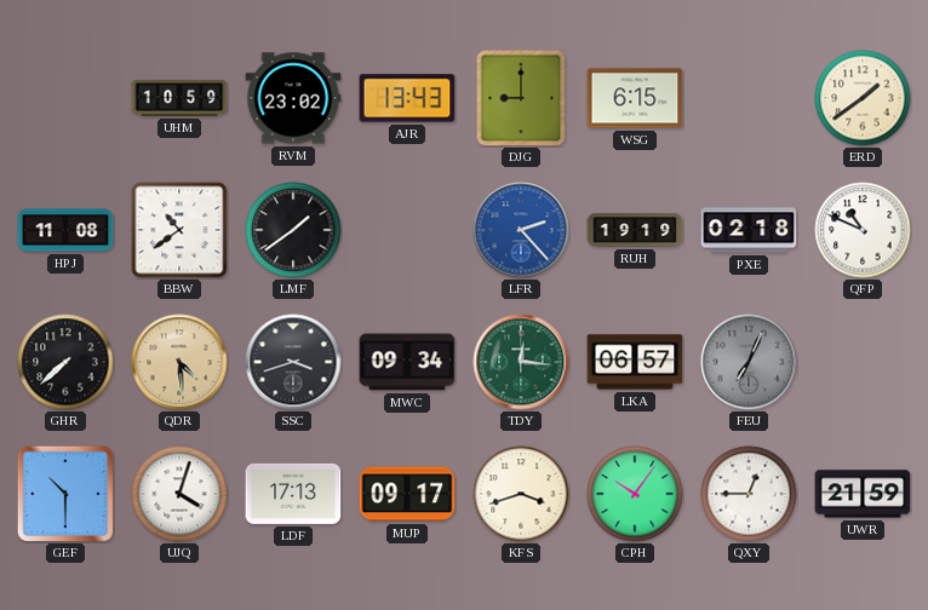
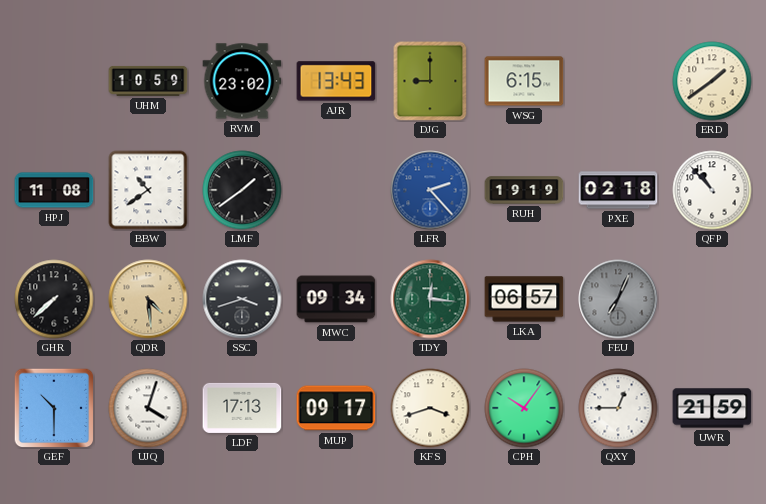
QFP: 10:49 -> 10:53 (712, 190)
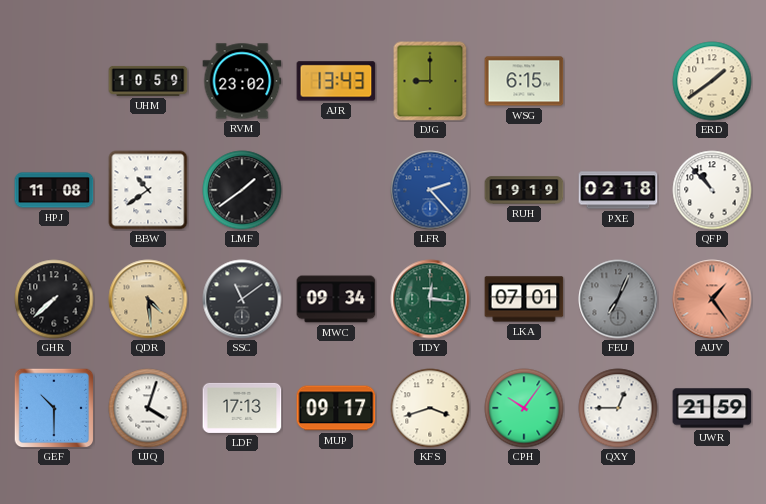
SSC: 3:42 -> 11:09 (242, 299)
LKA: 06:57 -> 07:01 (524, 299)
AUV: none -> 1:24 (712, 299)
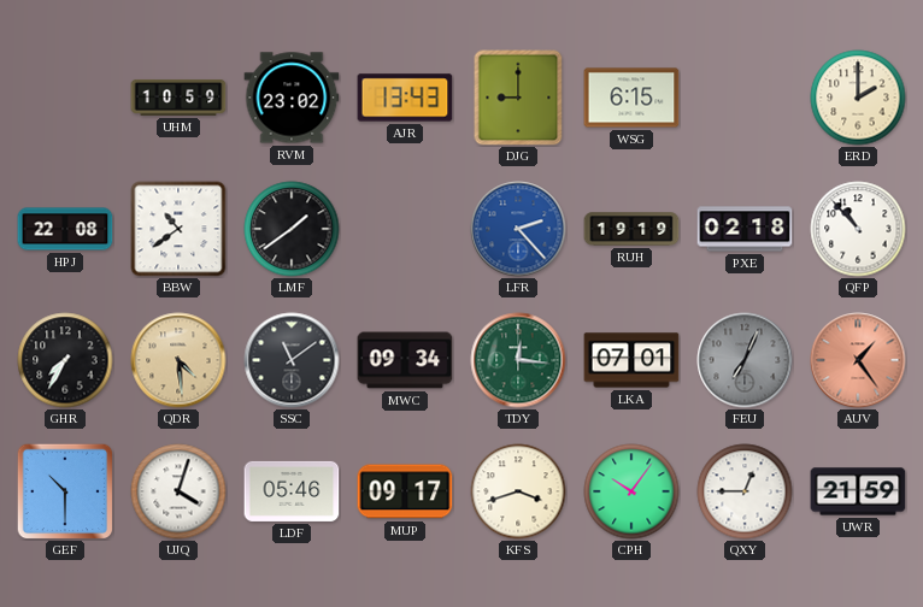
ERD: 1:39 -> 2:00 (858, 98)
HPJ: 11:08 -> 22:08 (65, 229)
GHR: 7:38 -> 7:35 (65, 360)
LDF: 17:13 -> 05:46 (292, 491)
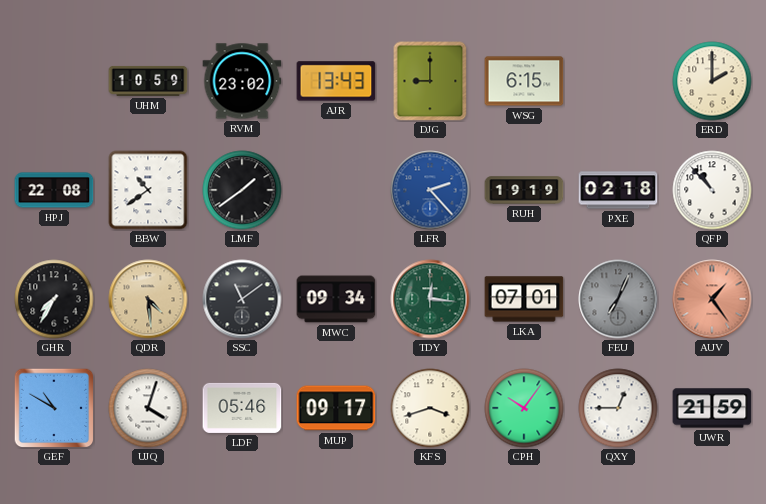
GEF: 10:30 -> 10:50 (54, 408)
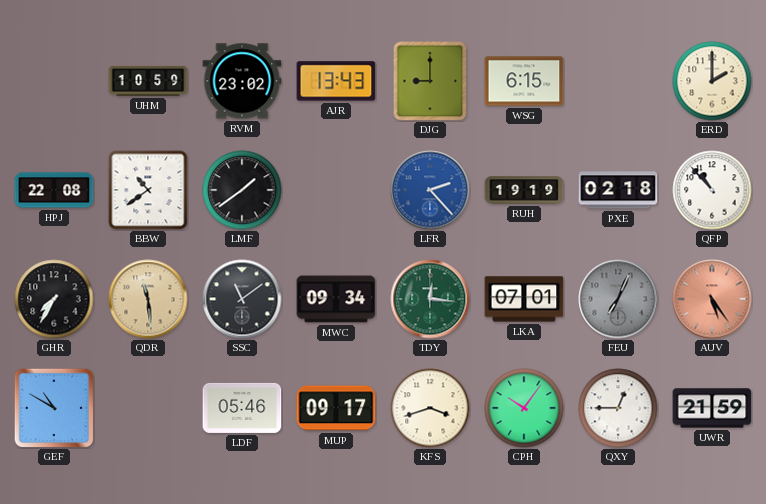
QDR: 4:29 -> 11:29 (148, 299)
AUV: 1:24 -> 5:24 (712, 299)
UJQ: 4:03 -> none (148, 408)
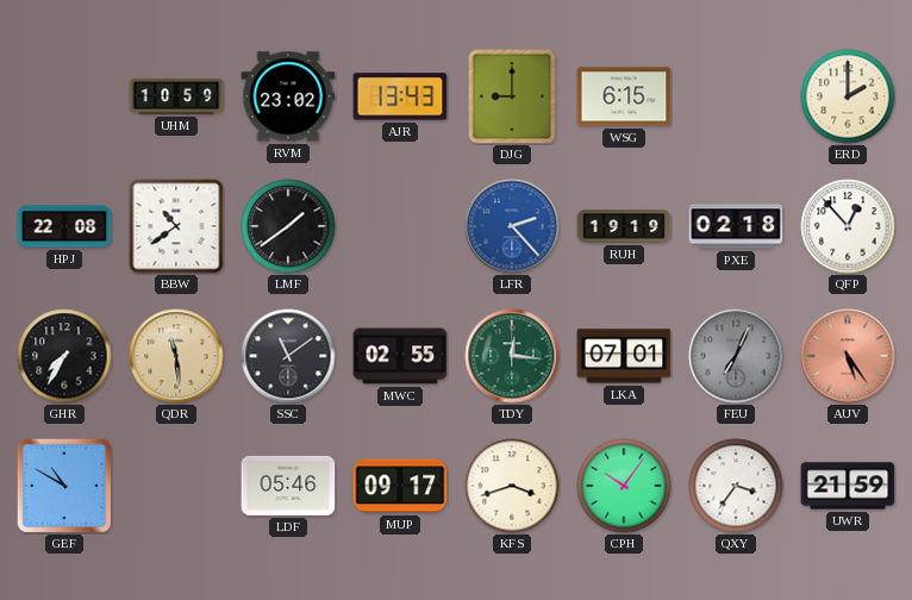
QFP: 10:53 -> 12:53 (848, 226)
MWC: 09:34 -> 02:55 (400, 356)
QXY: 12:45 -> 3:36 (736, 486)
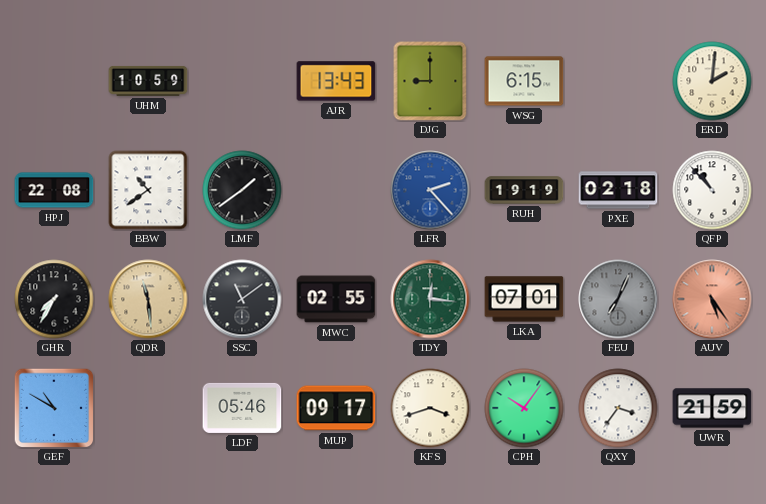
RVM: 23:02 -> none (288, 96)
ERD: 2:00 -> 2:01 (712, 81)
QFP: 12:53 -> 10:53 (712, 190)
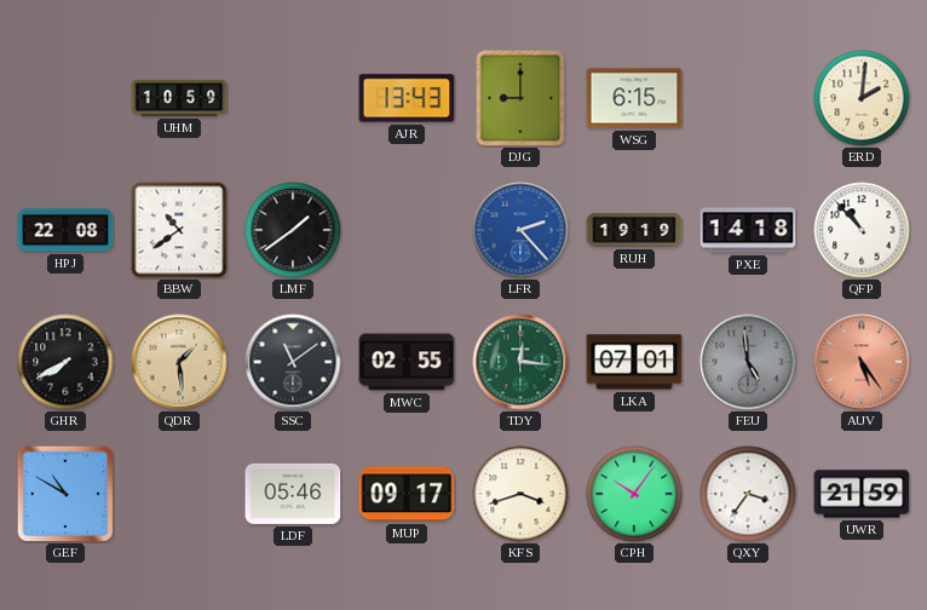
PXE: 02:18 -> 14:18 (748, 230)
GHR: 7:35 -> 7:40 (65, 362)
QDR: 11:29 -> 1:29 (179, 362)
FEU: 7:04 -> 4:59 (748, 362)
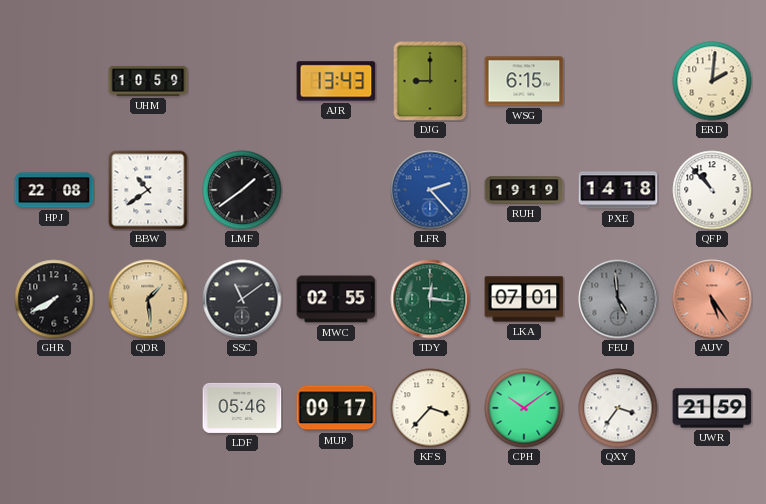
GEF: 10:50 -> none (65, 494)
KFS: 3:42 -> 3:37 (430, 408)
CPH: 10:06 -> 10:09 (524, 408)
